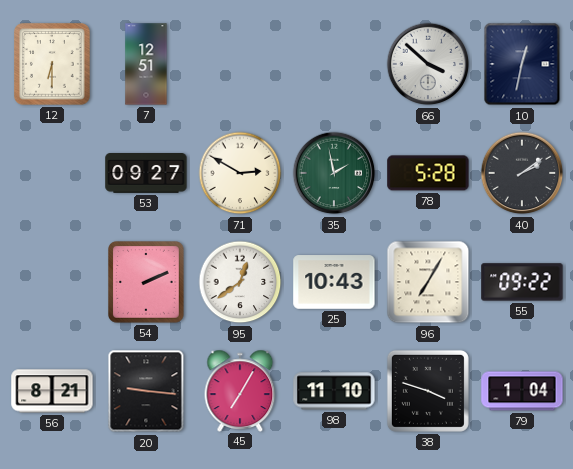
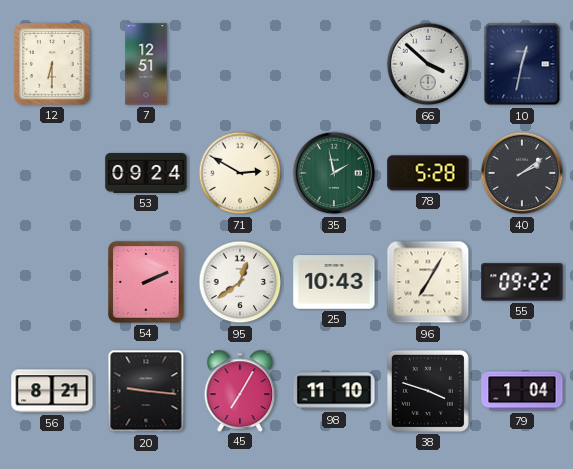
53: 09:27 -> 09:24 (146, 174)
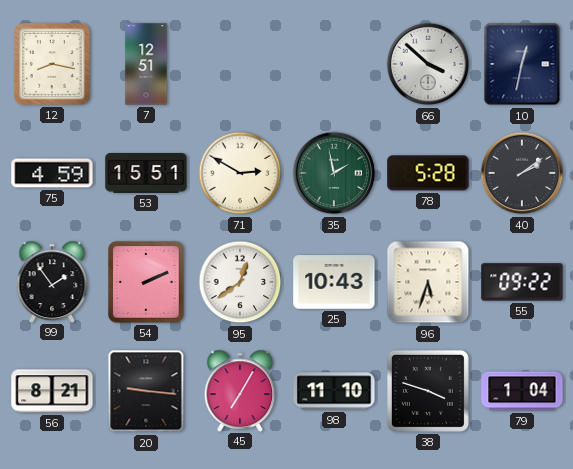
12: 6:30 -> 8:17 (53, 64)
75: none -> 4:59 (52, 173)
53: 09:24 -> 15:51 (146, 174)
99: none -> 1:54 (52, 281)
96: 7:05 -> 5:33 (428, 282)
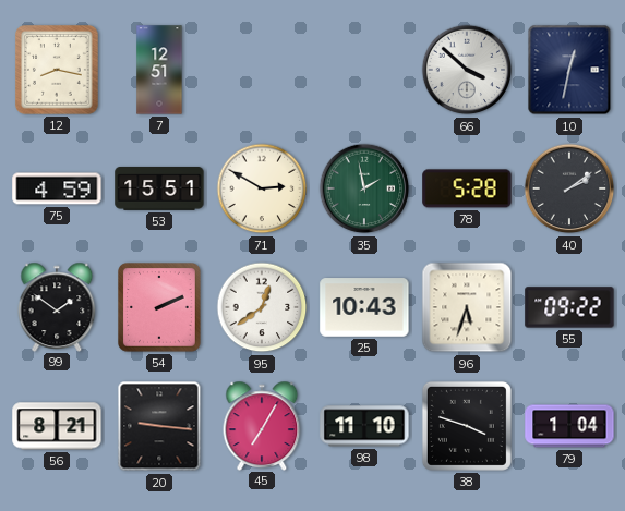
99: 1:54 -> 1:51 (57, 306)
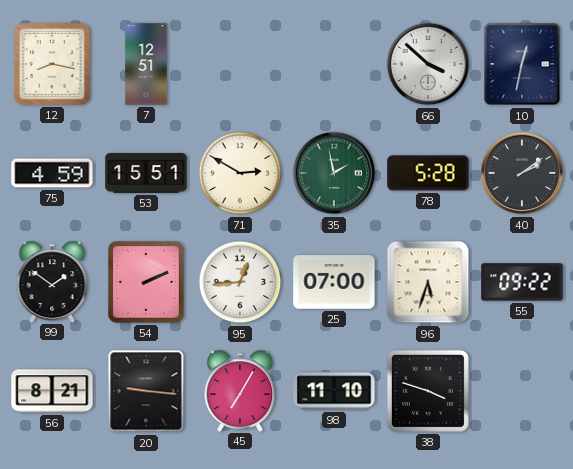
95: 12:39 -> 12:44 (240, 282)
25: 10:43 -> 07:00 (334, 282)
79: 1:04 -> none (569, 426)
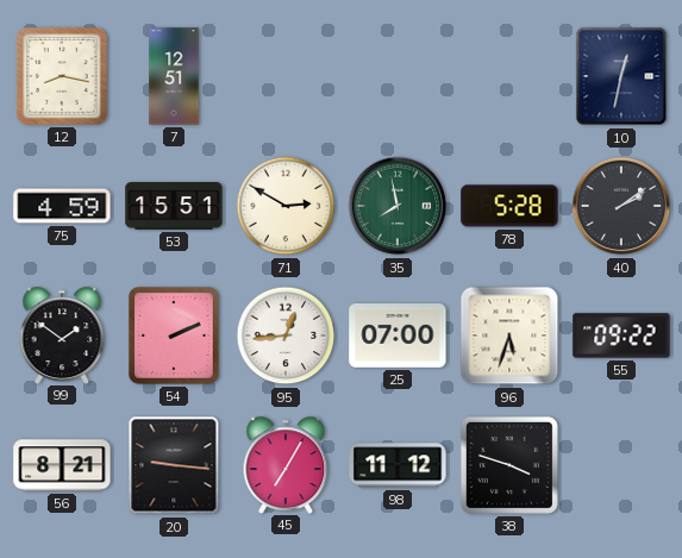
66: 3:52 -> none (428, 64)
35: 1:58 -> 7:58 (398, 206)
98: 11:10 -> 11:12 (398, 465)
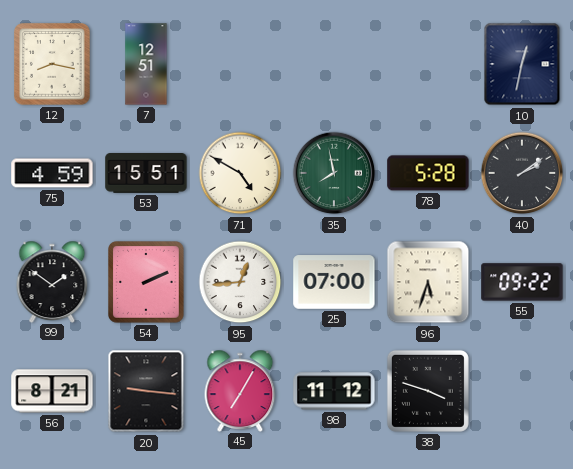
71: 2:50 -> 4:50 (240, 173)
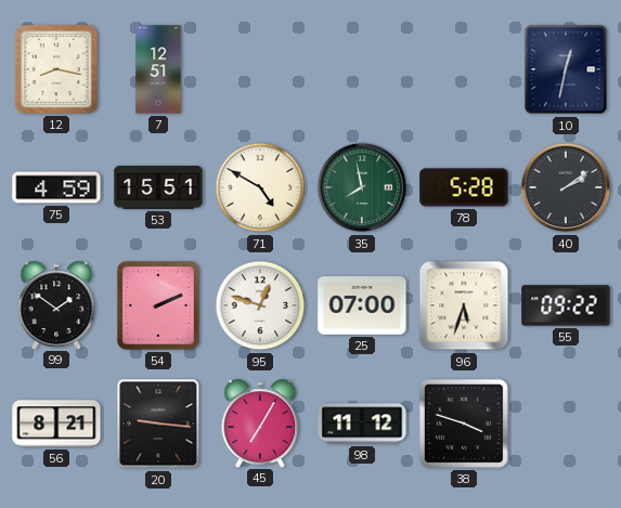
95: 12:44 -> 12:48 (260, 305)
